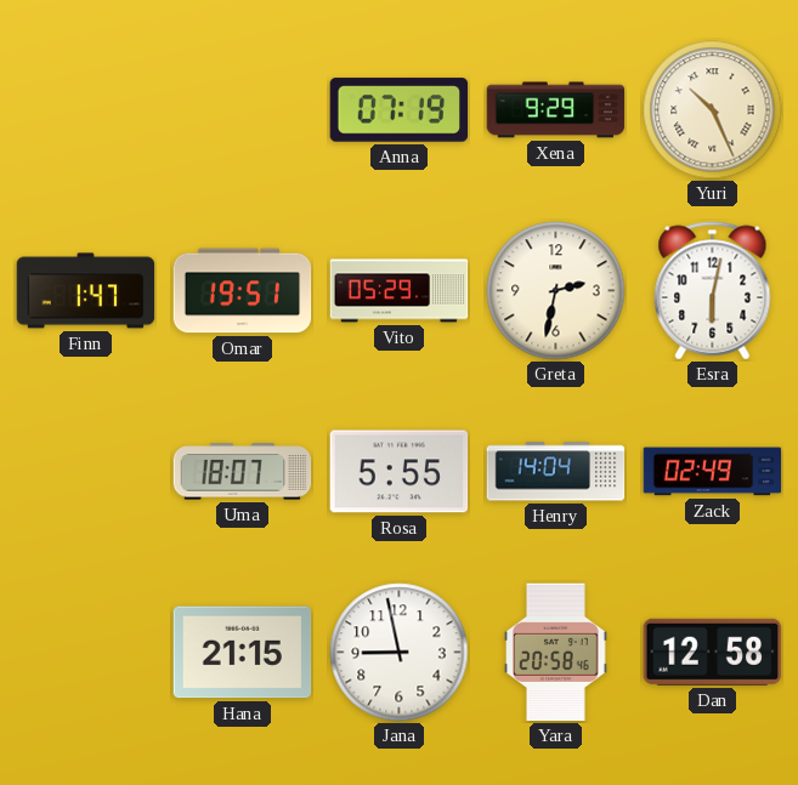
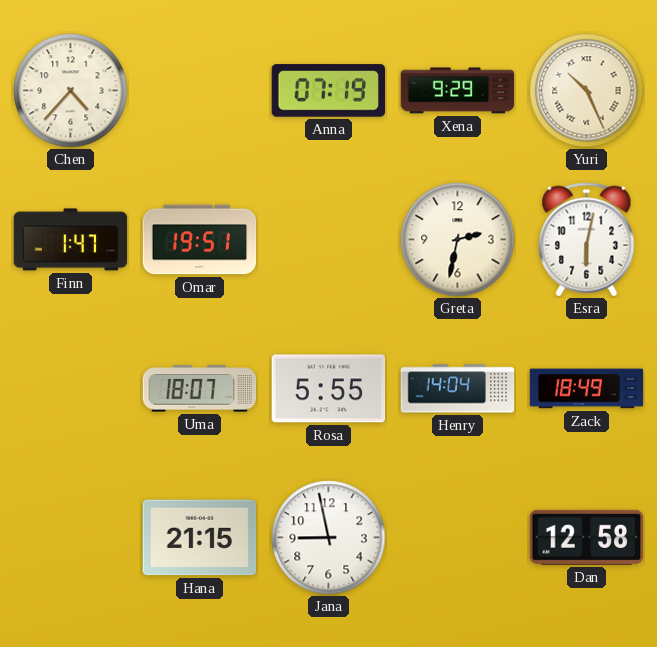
Chen: none -> 4:37 (71, 91)
Vito: 05:29 -> none (400, 291)
Zack: 02:49 -> 18:49 (587, 389)
Yara: 20:58 -> none (556, 653)
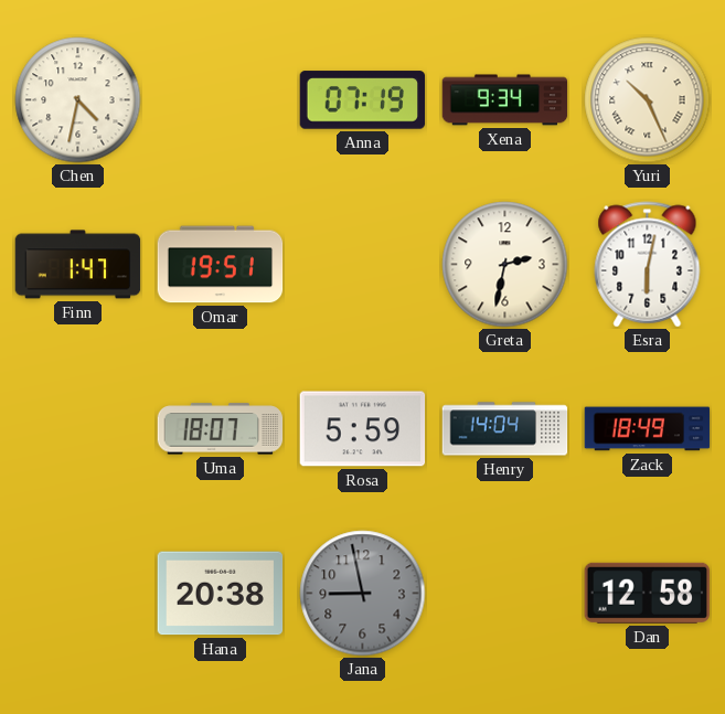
Chen: 4:37 -> 4:32 (78, 100)
Xena: 9:29 -> 9:34 (505, 100)
Rosa: 5:55 -> 5:59 (363, 429)
Hana: 21:15 -> 20:38 (221, 594)
Jana dial: white -> grey (363, 594)
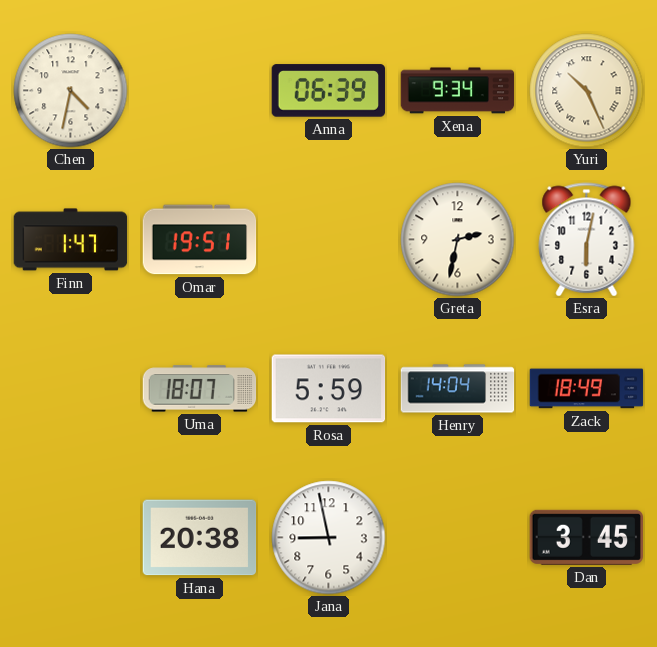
Anna: 07:19 -> 06:39 (329, 91)
Jana dial: grey -> white (329, 538)
Dan: 12:58 -> 3:45 (586, 537)
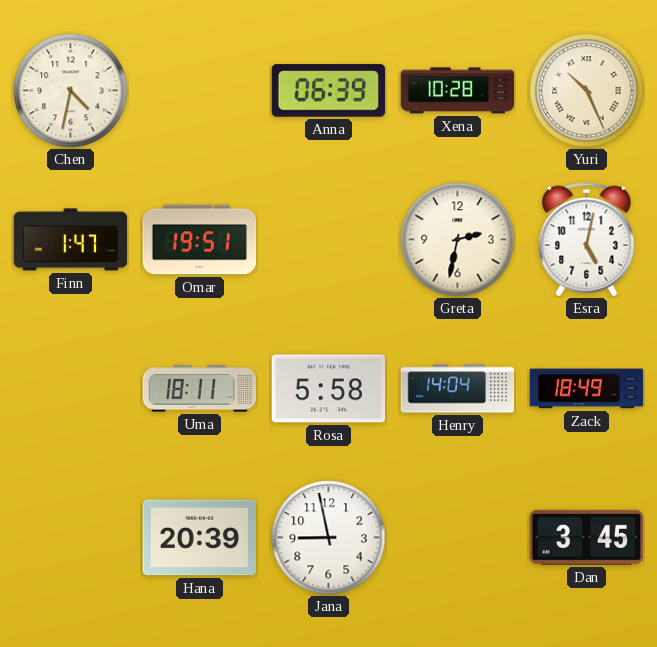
Xena: 9:34 -> 10:28 (458, 91)
Esra: 6:02 -> 5:02 (587, 240)
Uma: 18:07 -> 18:11 (200, 389)
Rosa: 5:59 -> 5:58 (329, 389)
Hana: 20:38 -> 20:39 (200, 538)
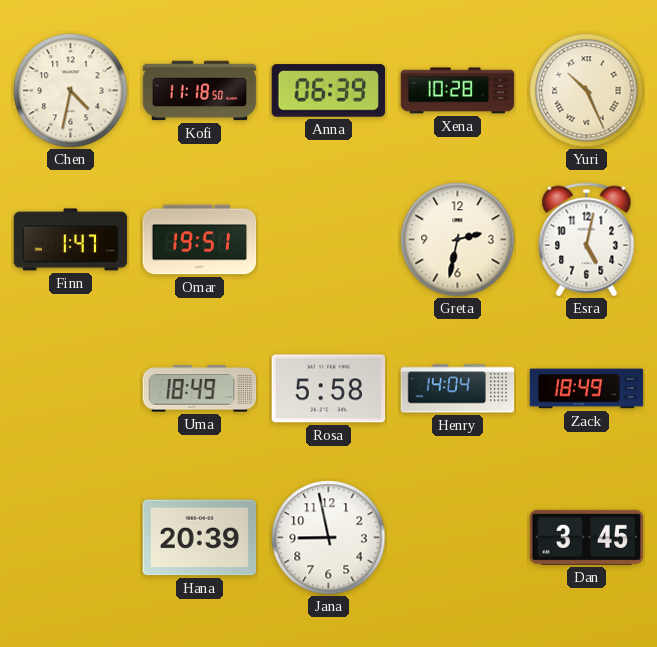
Kofi: none -> 11:18 (200, 91)
Uma: 18:11 -> 18:49 (200, 389)
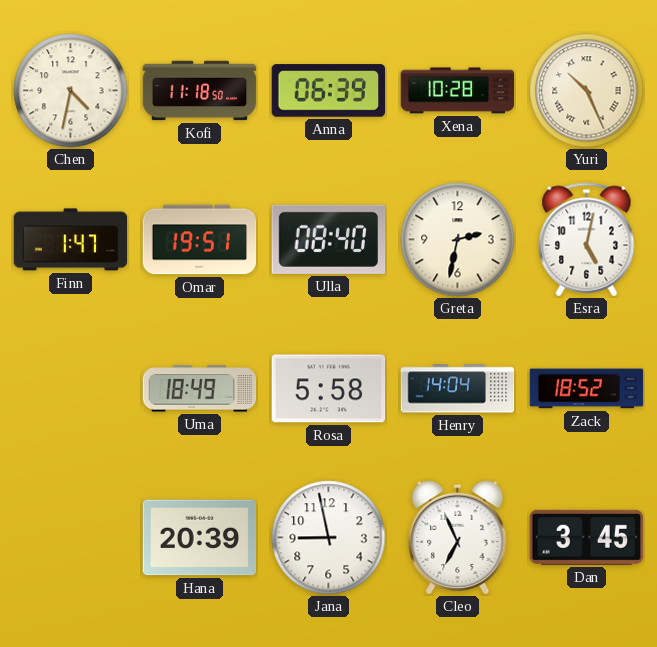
Ulla: none -> 08:40 (329, 239)
Zack: 18:49 -> 18:52 (587, 389)
Cleo: none -> 6:56 (458, 537)
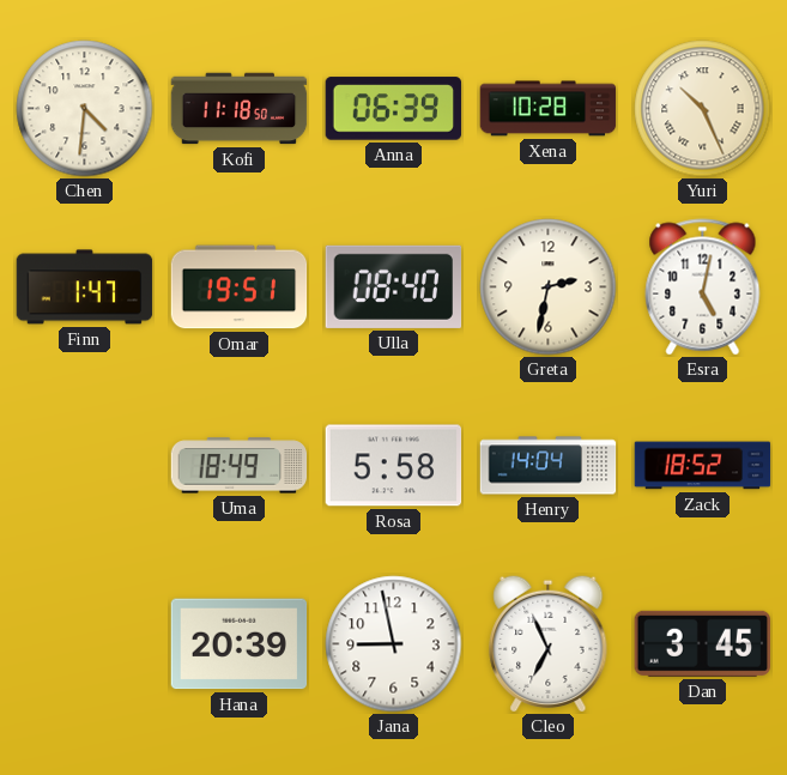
Chen: 4:32 -> 4:31 (85, 109)
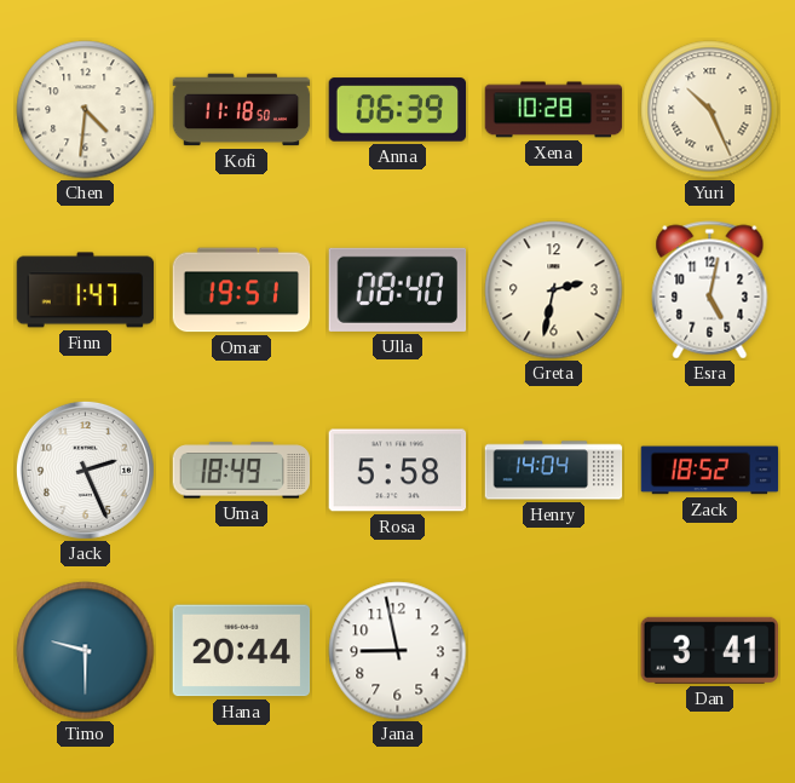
Jack: none -> 2:26 (85, 470)
Timo: none -> 9:30 (86, 651)
Hana: 20:39 -> 20:44 (242, 651)
Cleo: 6:56 -> none (549, 643)
Dan: 3:45 -> 3:41 (709, 650)
